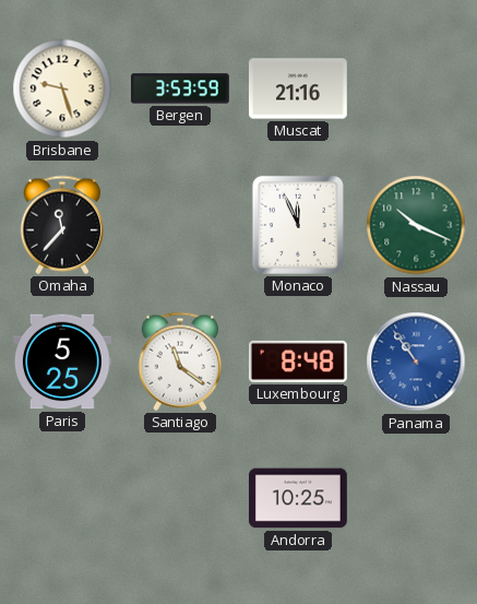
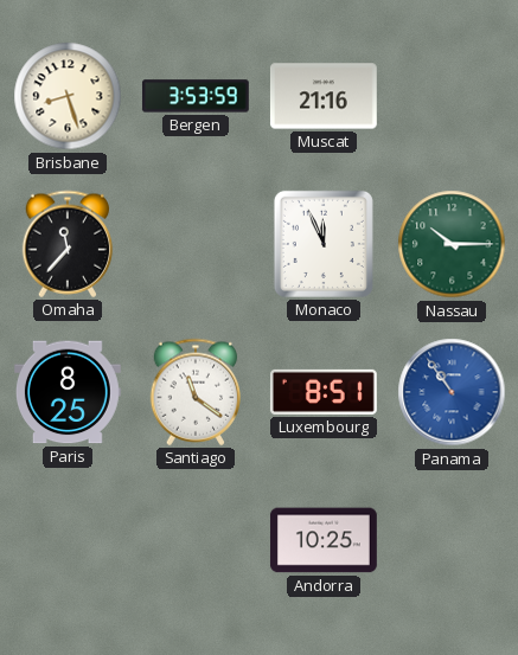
Brisbane: 9:27 -> 8:27 (68, 96)
Nassau: 10:19 -> 10:15 (452, 244)
Paris: 5:25 -> 8:25 (68, 392)
Luxembourg: 8:48 -> 8:51 (324, 392)
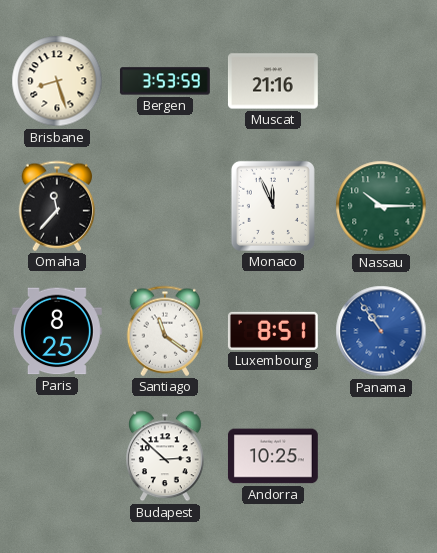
Budapest: none -> 2:52 (166, 456)
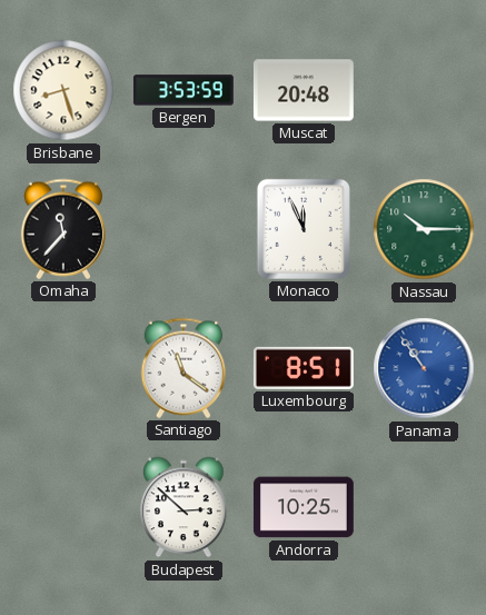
Muscat: 21:16 -> 20:48 (304, 90)
Paris: 8:25 -> none (57, 331)
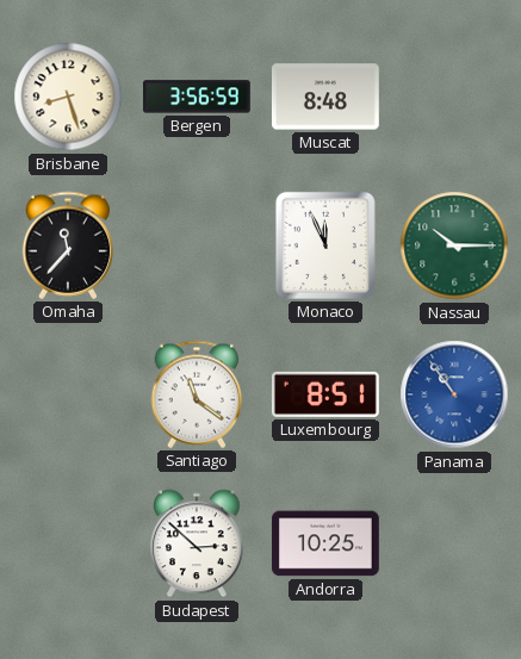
Bergen: 3:53 -> 3:56 (197, 97)
Muscat: 20:48 -> 8:48 (325, 97)
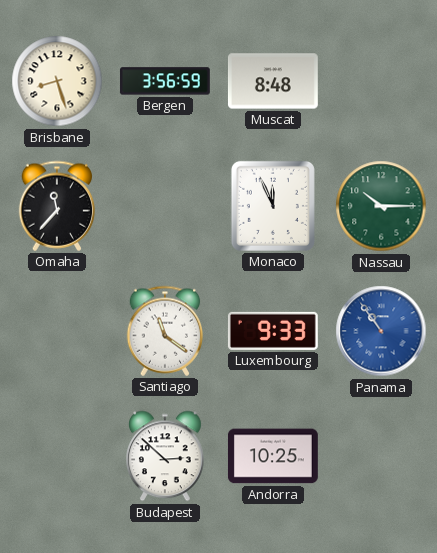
Luxembourg: 8:51 -> 9:33 (273, 331)
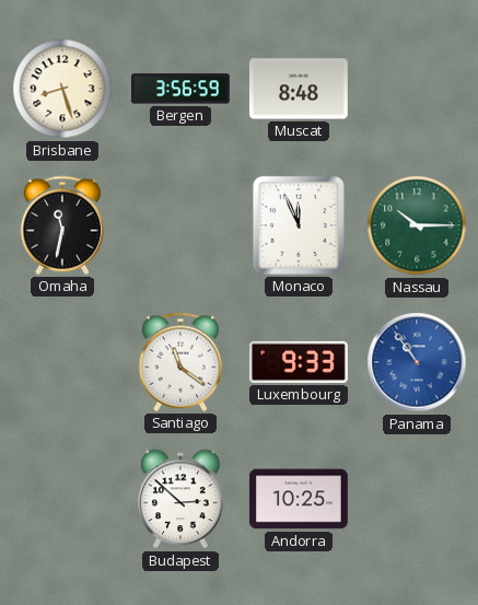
Omaha: 11:37 -> 11:32 (62, 225)
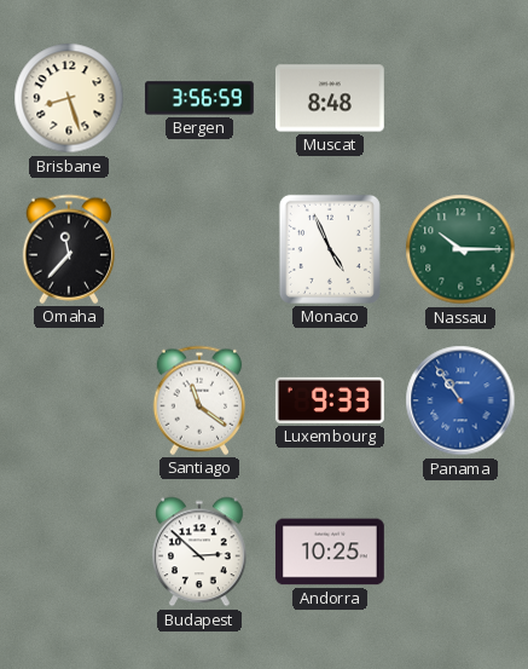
Omaha: 11:32 -> 11:37 (69, 249)
Monaco: 11:56 -> 4:56 (330, 249)
